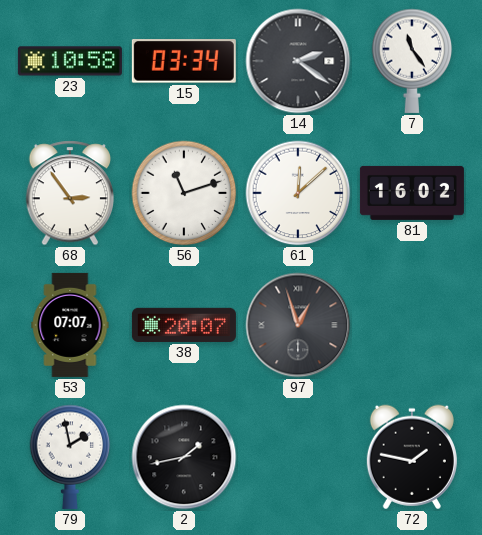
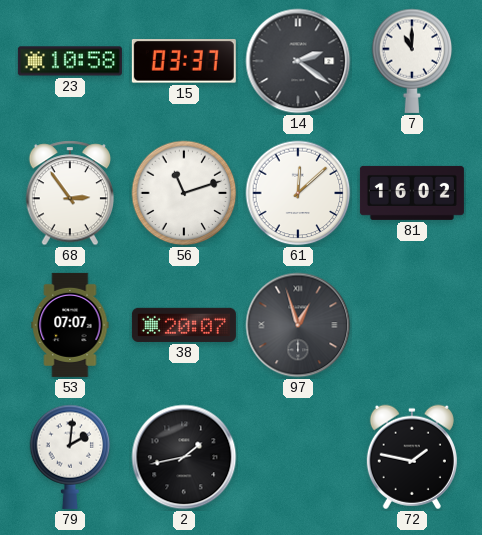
15: 03:34 -> 03:37 (184, 61)
7: 11:24 -> 11:00 (412, 61)
79: 1:58 -> 2:01 (70, 457)
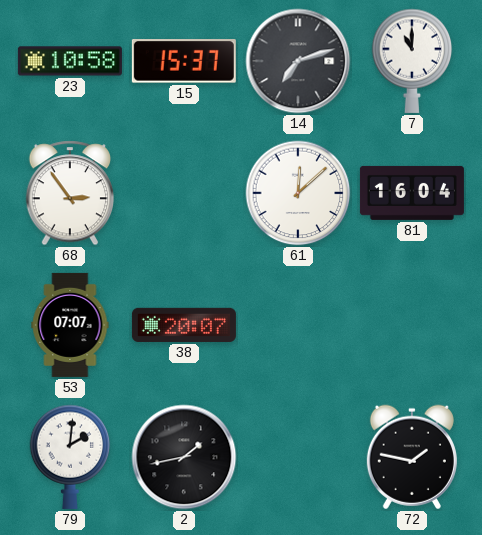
15: 03:37 -> 15:37 (184, 61)
14: 2:21 -> 7:12 (298, 61)
56: 11:12 -> none (184, 193)
81: 16:02 -> 16:04 (412, 193)
97: 12:57 -> none (298, 325)
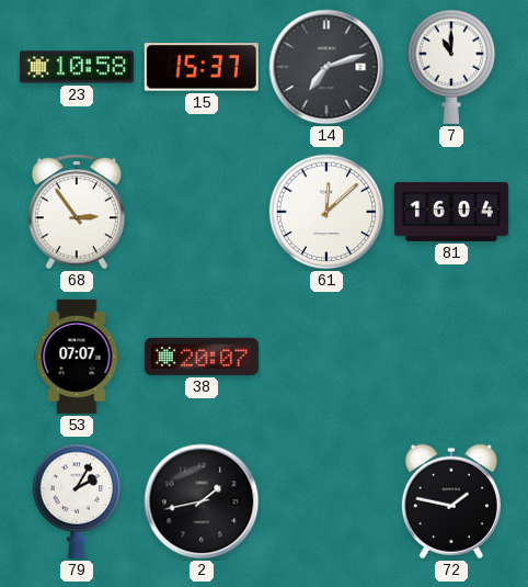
79: 2:01 -> 2:05 (77, 501)
